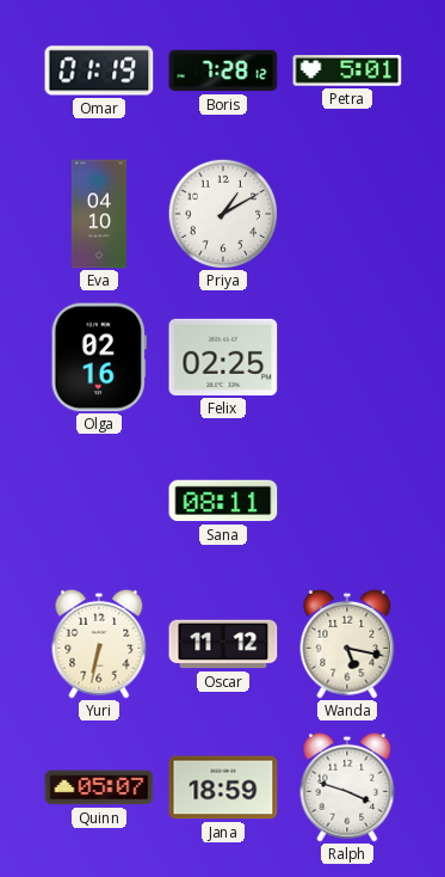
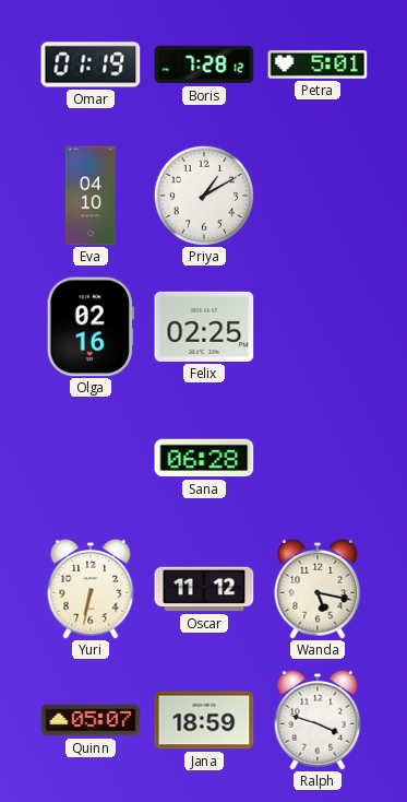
Sana: 08:11 -> 06:28 (204, 458)
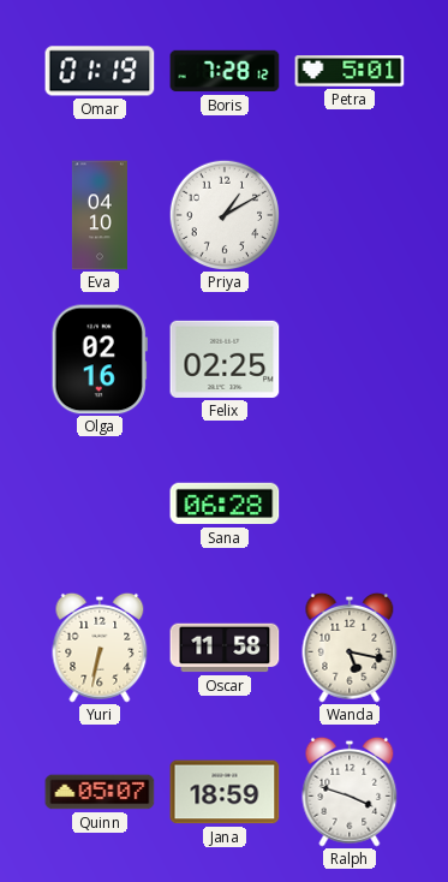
Oscar: 11:12 -> 11:58 (225, 648)
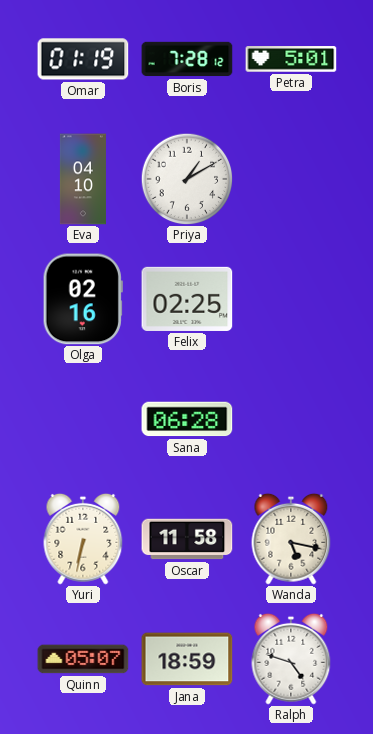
Ralph: 3:48 -> 4:48 (291, 659)
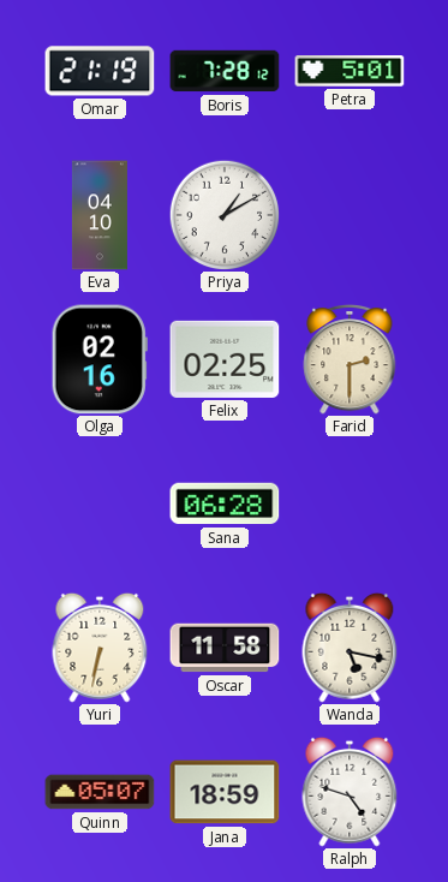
Omar: 01:19 -> 21:19 (100, 71)
Farid: none -> 2:30 (350, 359)
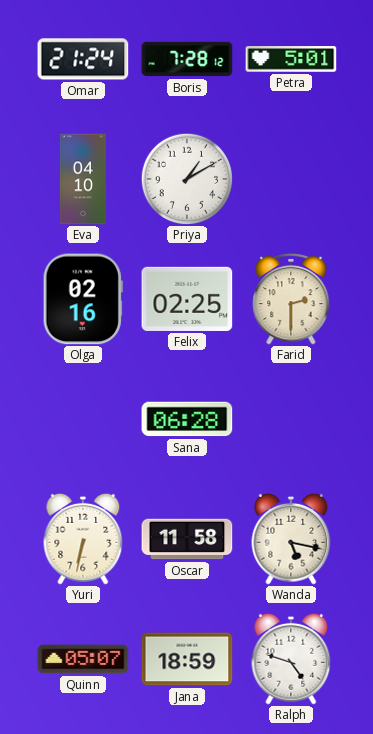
Omar: 21:19 -> 21:24 (83, 59)
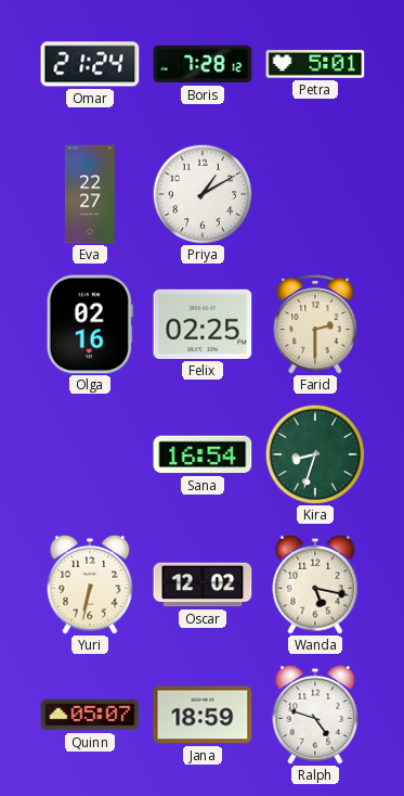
Eva: 04:10 -> 22:27 (90, 194)
Sana: 06:28 -> 16:54 (203, 454)
Kira: none -> 8:33 (315, 454)
Oscar: 11:58 -> 12:02 (203, 585)
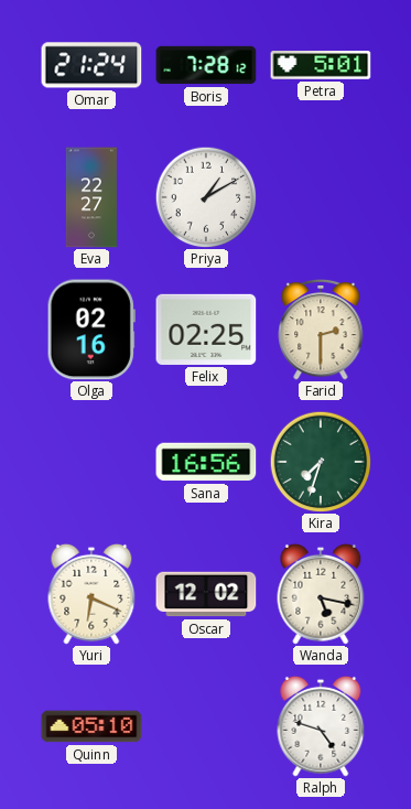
Sana: 16:54 -> 16:56 (206, 462)
Kira: 8:33 -> 7:33 (321, 462)
Yuri: 6:32 -> 6:19 (91, 594)
Quinn: 05:07 -> 05:10 (91, 726)
Jana: 18:59 -> none (203, 715)
